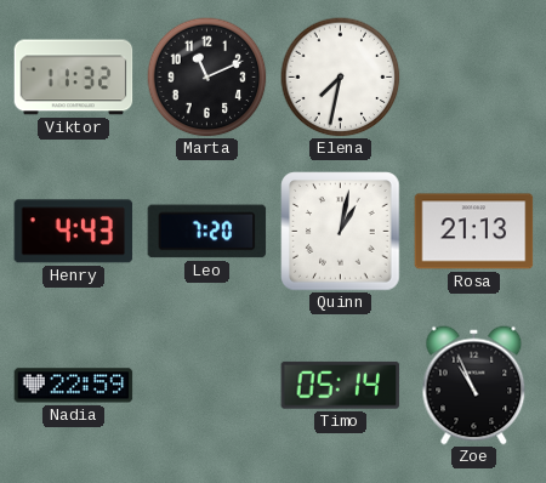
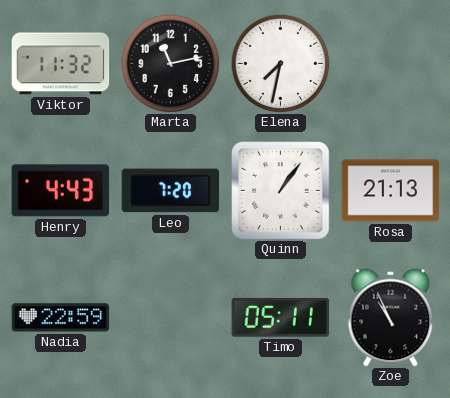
Marta: 11:11 -> 11:13 (171, 64)
Quinn: 1:02 -> 1:06 (281, 191)
Timo: 05:14 -> 05:11 (281, 317)
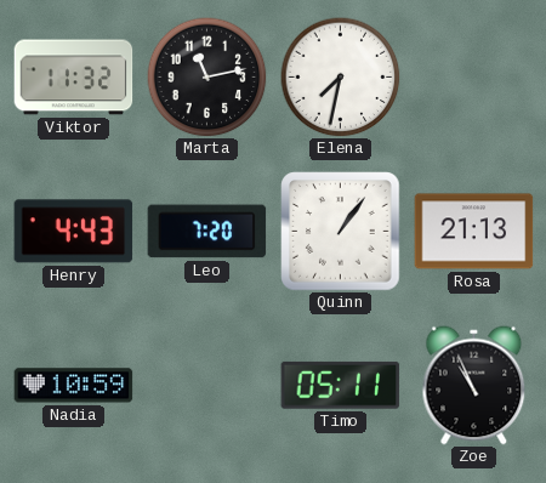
Nadia: 22:59 -> 10:59 (74, 386)
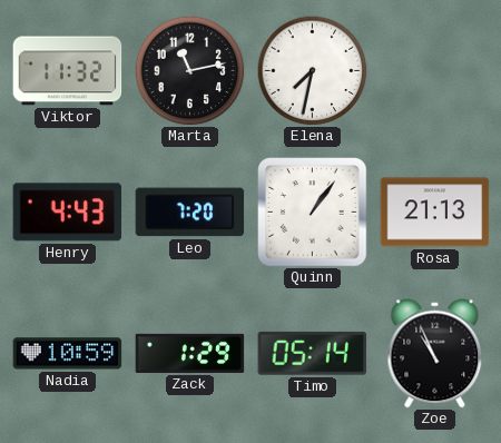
Zack: none -> 1:29 (190, 353)
Timo: 05:11 -> 05:14 (313, 353)
